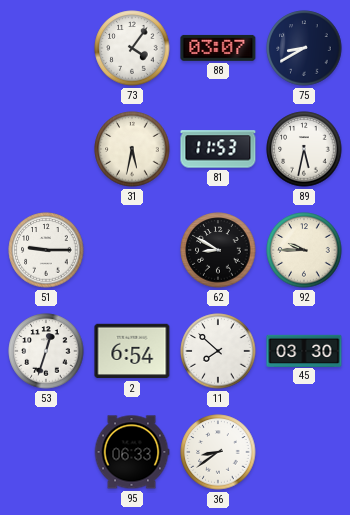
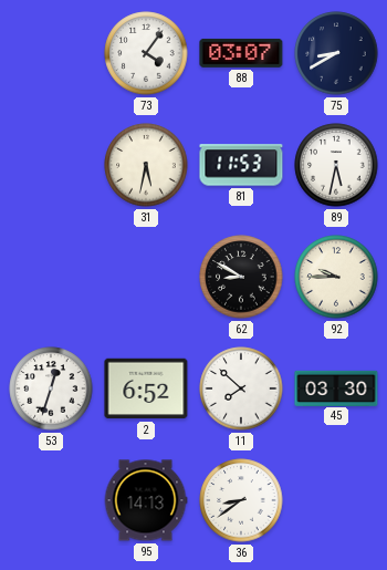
51: 9:15 -> none (46, 250)
2: 6:54 -> 6:52 (146, 388)
95: 06:33 -> 14:13 (146, 500)
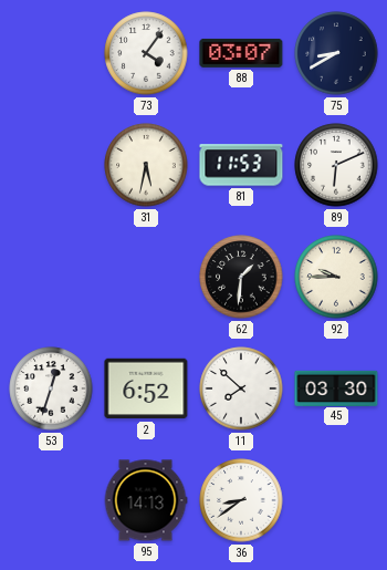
89: 5:32 -> 6:11 (336, 165)
62: 8:50 -> 1:31 (241, 277)
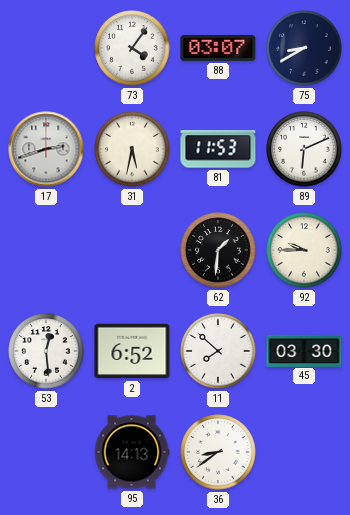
17: none -> 2:42 (46, 149)
53: 12:33 -> 12:29 (46, 351)
